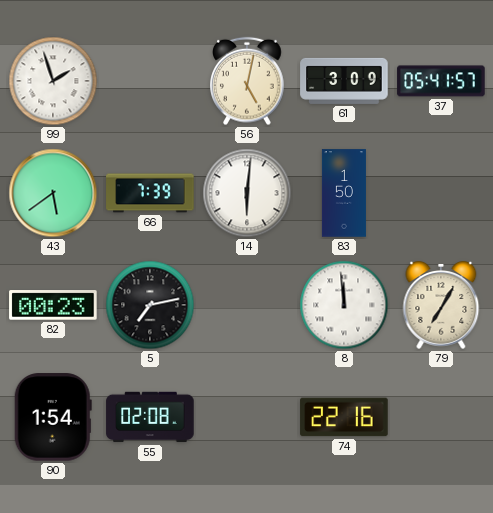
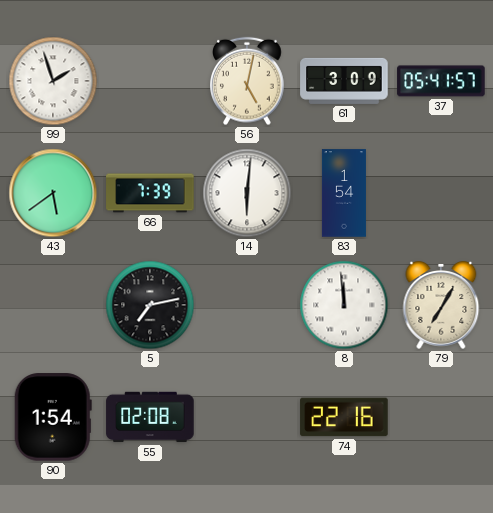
83: 1:50 -> 1:54 (344, 193)
82: 00:23 -> none (53, 305)
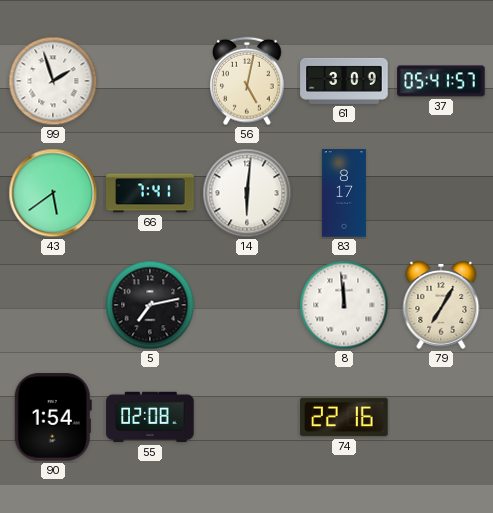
66: 7:39 -> 7:41 (150, 193)
83: 1:54 -> 8:17 (344, 193)
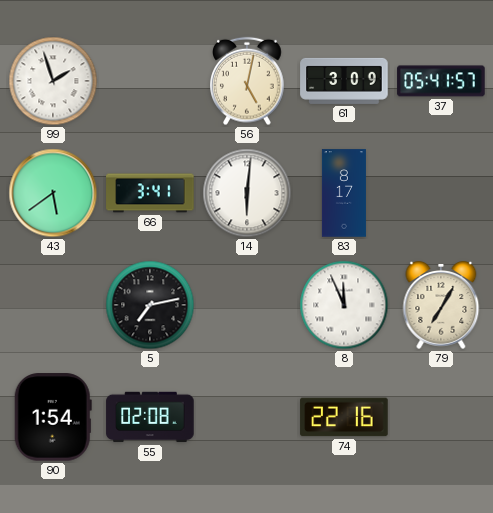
66: 7:41 -> 3:41 (150, 193)
8: 11:59 -> 11:56 (344, 305)
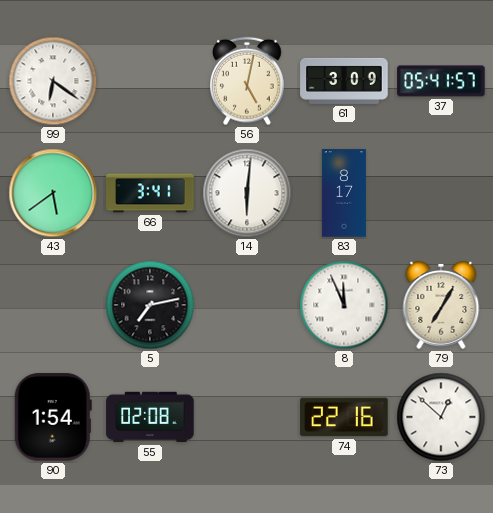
99: 1:57 -> 6:21 (53, 81)
73: none -> 12:52 (441, 417)
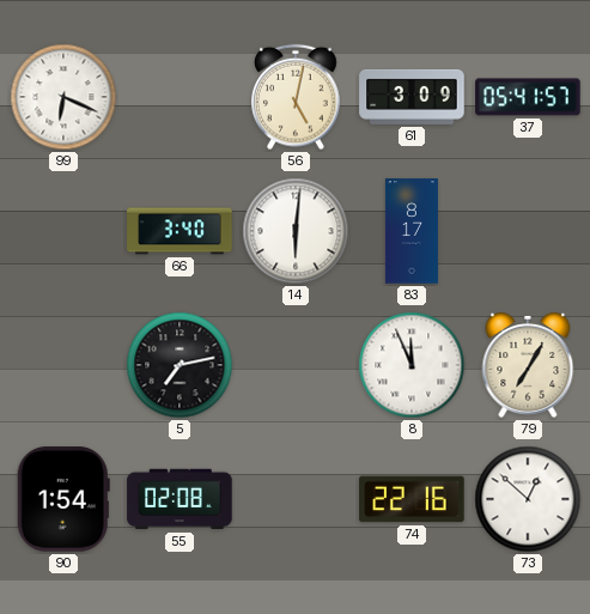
99: 6:21 -> 6:19 (63, 97)
43: 5:39 -> none (53, 193)
66: 3:41 -> 3:40 (180, 231)
